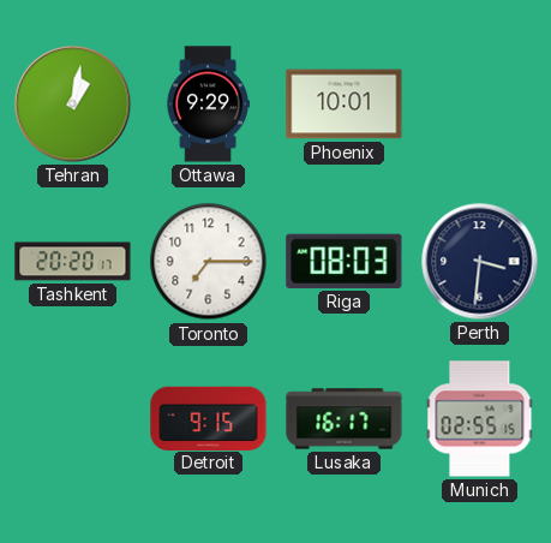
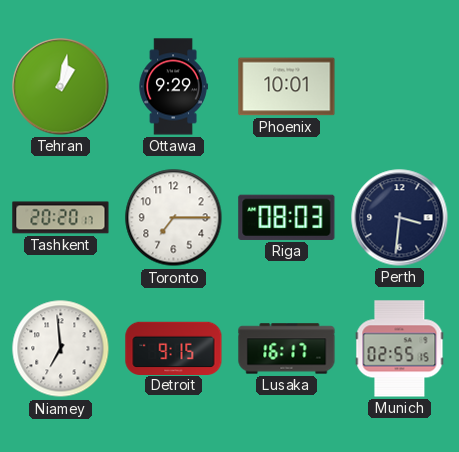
Niamey: none -> 6:59 (61, 349)
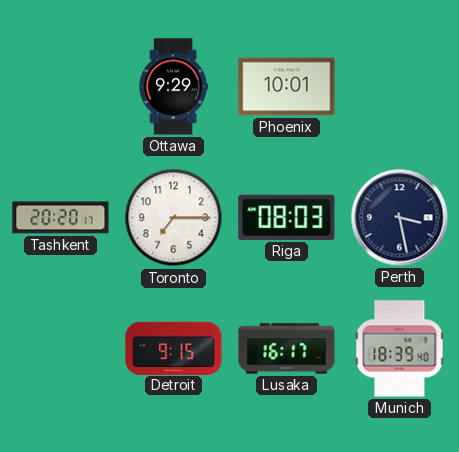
Tehran: 1:02 -> none (61, 87)
Perth: 3:31 -> 3:28 (400, 218)
Niamey: 6:59 -> none (61, 349)
Munich: 02:55 -> 18:39 (400, 349)
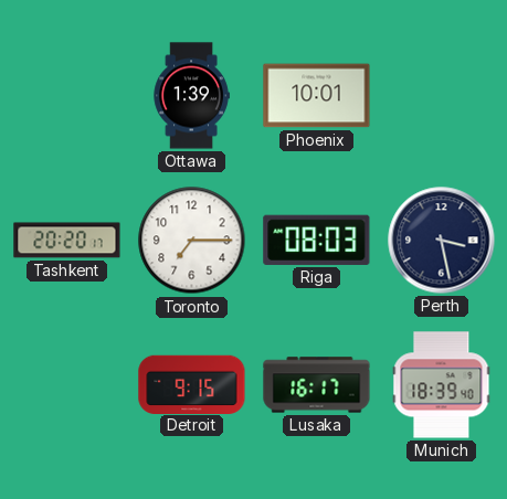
Ottawa: 9:29 -> 1:39 (191, 96)
